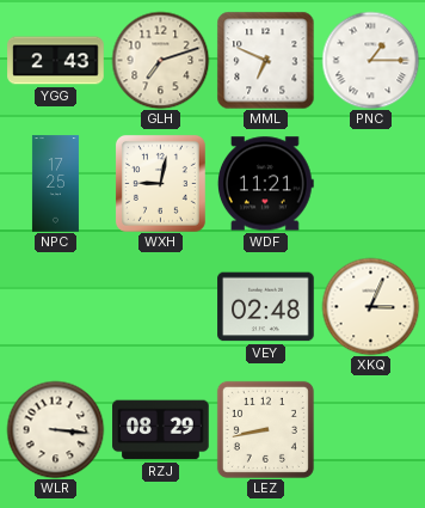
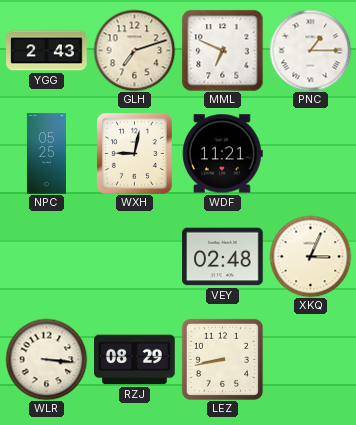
NPC: 17:25 -> 05:25 (46, 154)
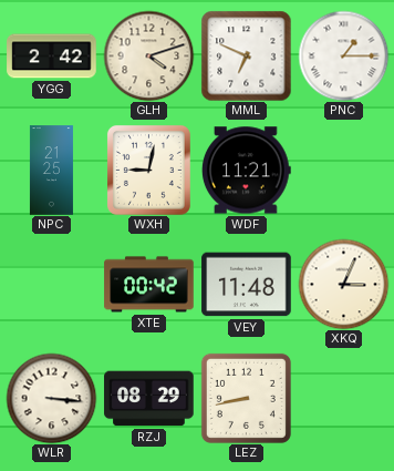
YGG: 2:43 -> 2:42 (52, 57)
GLH: 7:12 -> 4:12 (148, 55)
NPC: 05:25 -> 21:25 (51, 171)
XTE: none -> 00:42 (149, 285)
VEY: 02:48 -> 11:48 (247, 285)
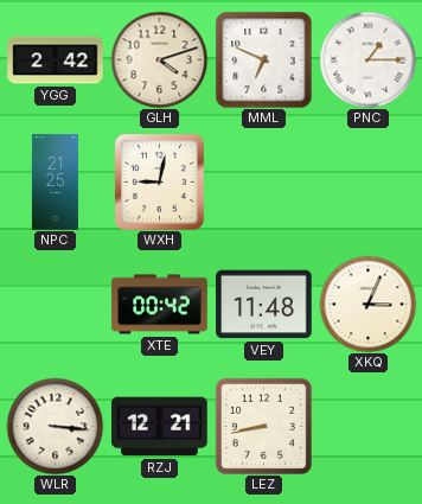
WDF: 11:21 -> none (246, 171)
RZJ: 08:29 -> 12:21 (160, 427)
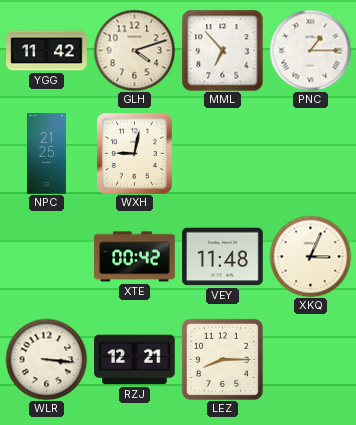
YGG: 2:42 -> 11:42 (47, 51)
MML: 6:49 -> 6:53 (222, 50)
LEZ: 8:43 -> 8:15 (222, 359)
